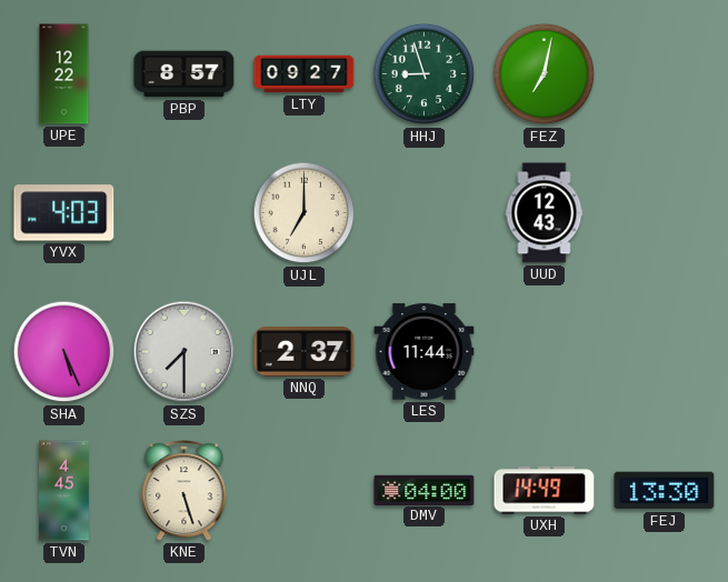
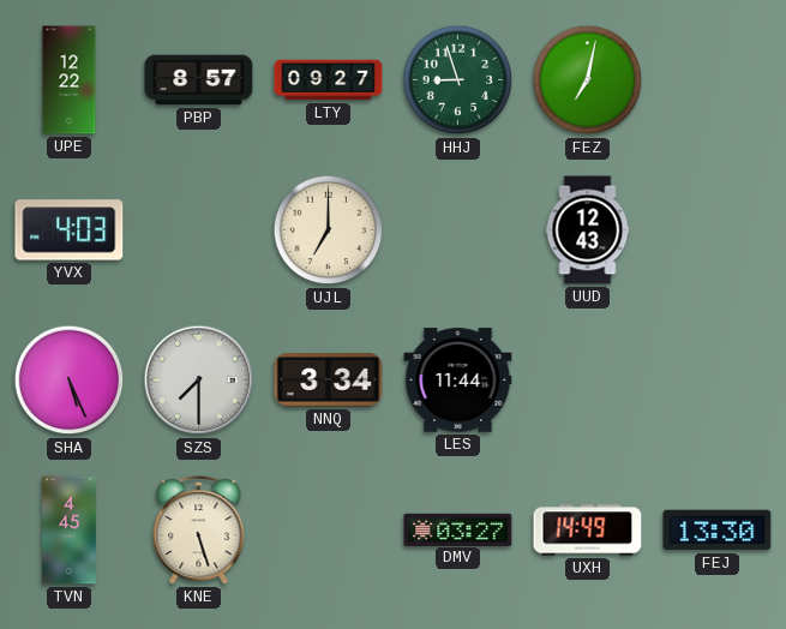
NNQ: 2:37 -> 3:34 (329, 381)
DMV: 04:00 -> 03:27 (458, 529)
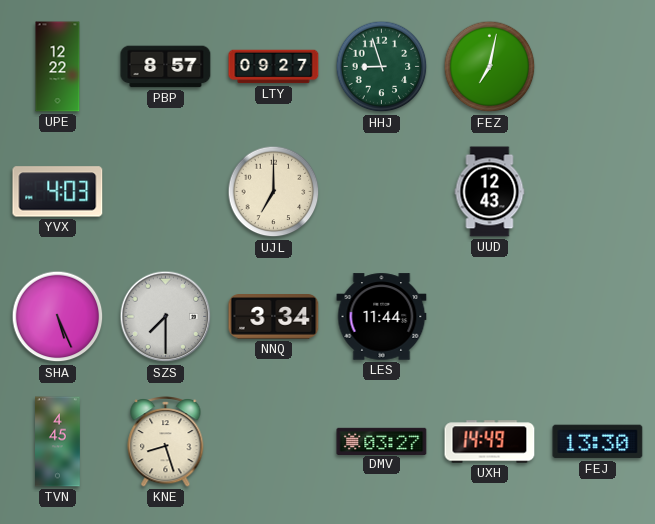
KNE: 5:27 -> 8:27 (166, 442)
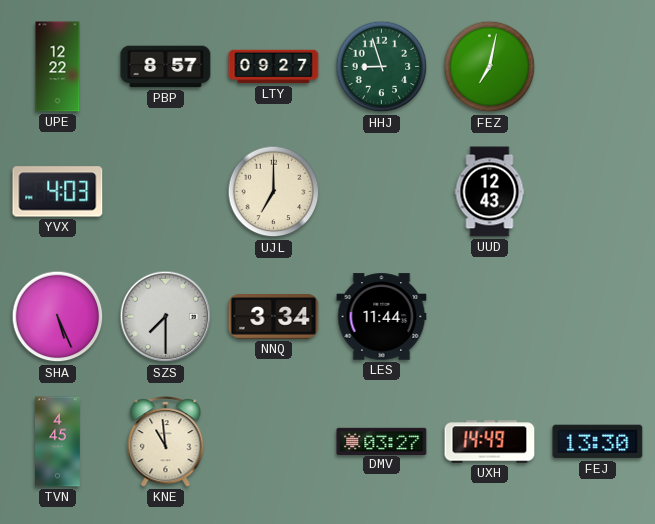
KNE: 8:27 -> 10:59 (166, 442)
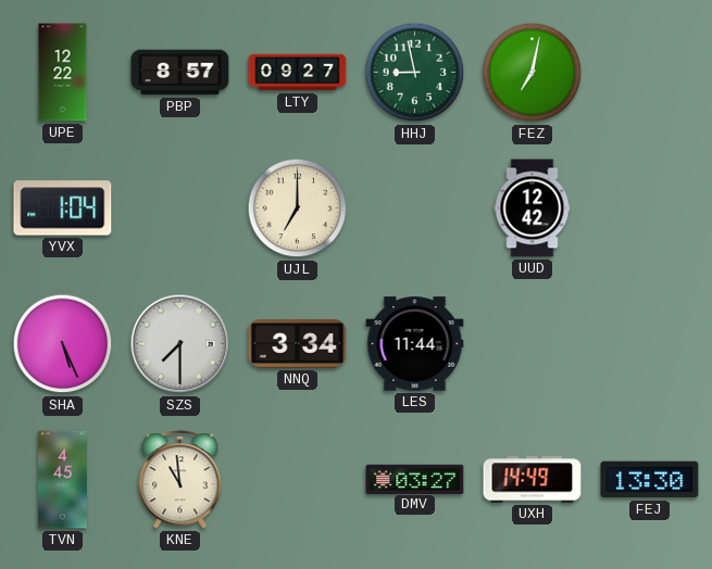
HHJ: 8:57 -> 8:58 (415, 73)
YVX: 4:03 -> 1:04 (63, 208)
UUD: 12:43 -> 12:42 (533, 208)
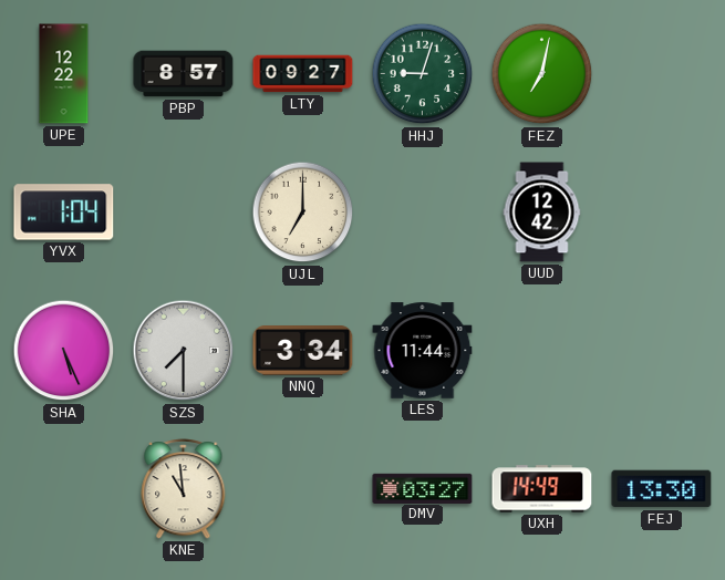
HHJ: 8:58 -> 9:03 (423, 74)
TVN: 4:45 -> none (63, 480)
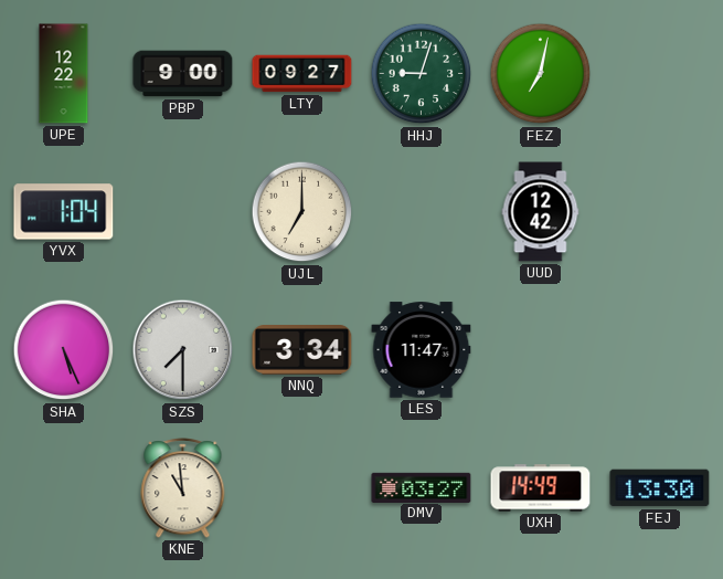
PBP: 8:57 -> 9:00 (183, 74)
LES: 11:44 -> 11:47 (422, 350)
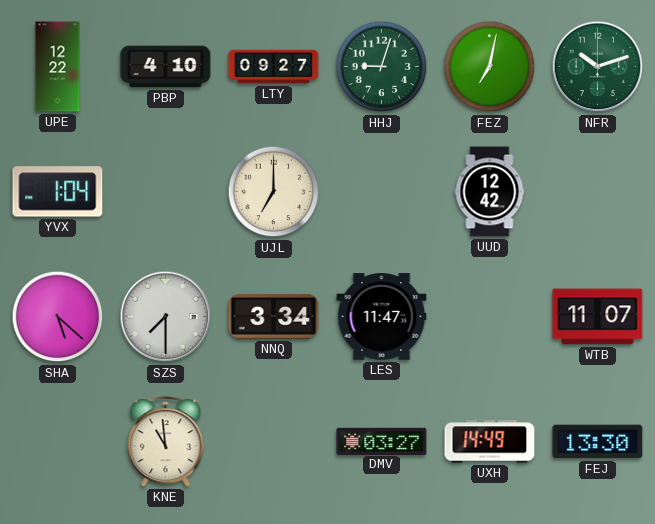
PBP: 9:00 -> 4:10 (166, 67)
NFR: none -> 10:12 (598, 67)
SHA: 5:26 -> 5:22 (58, 317)
WTB: none -> 11:07 (598, 317)
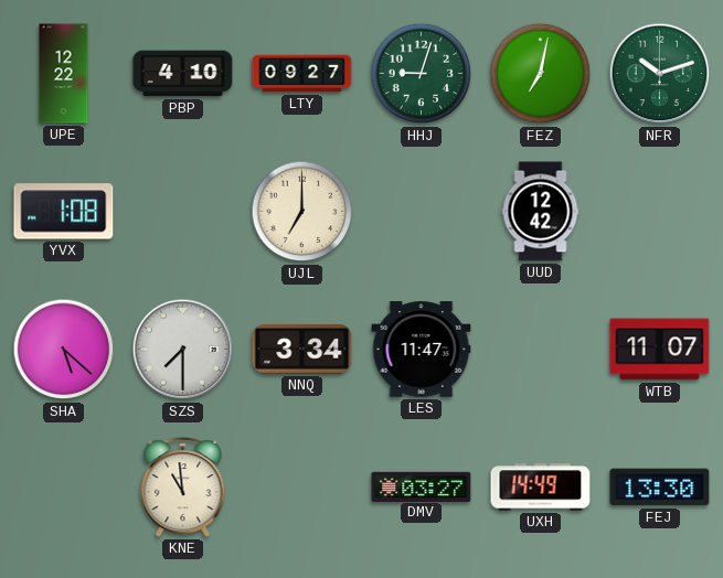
YVX: 1:04 -> 1:08 (64, 212)
